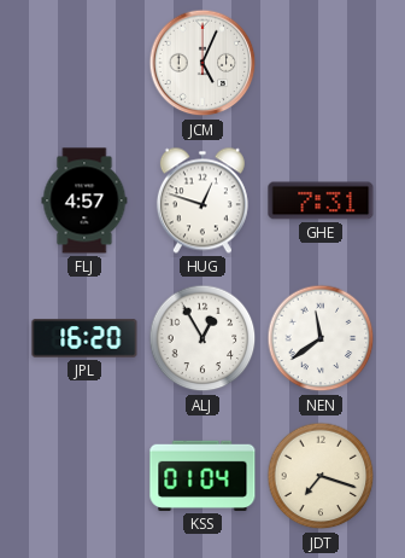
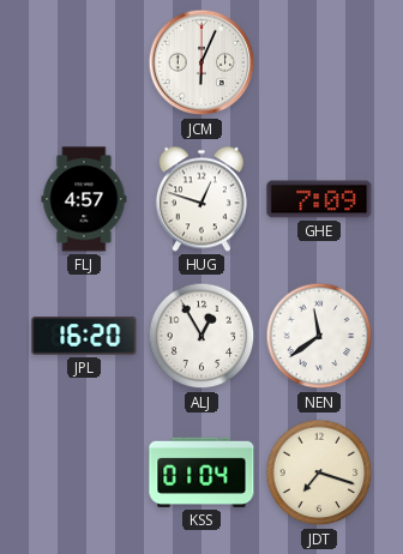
JCM: 5:04 -> 6:04 (201, 62)
GHE: 7:31 -> 7:09 (319, 199)
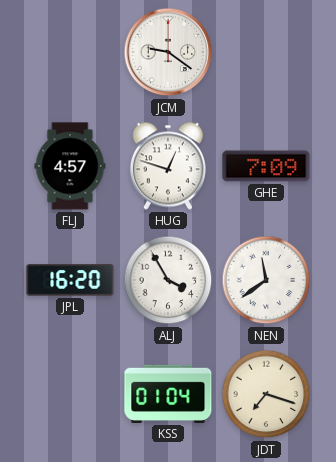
JCM: 6:04 -> 9:21 (168, 52)
ALJ: 12:55 -> 3:55 (168, 280)
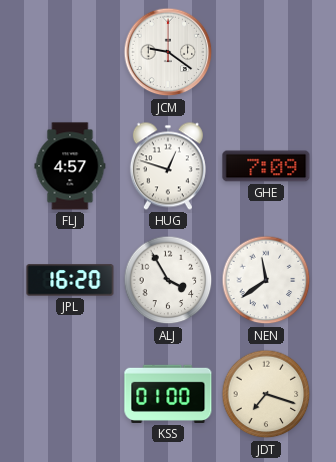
KSS: 01:04 -> 01:00 (168, 394)
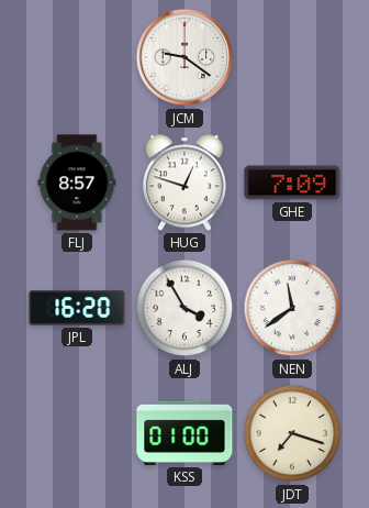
FLJ: 4:57 -> 8:57 (77, 183)
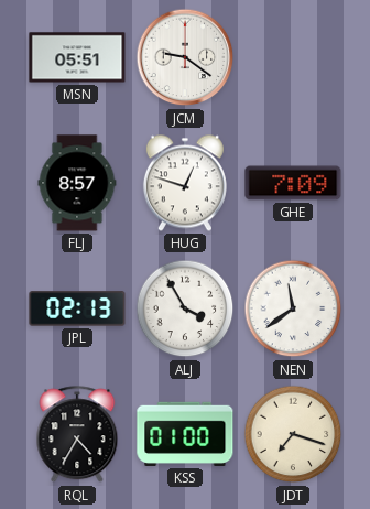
MSN: none -> 05:51 (77, 57)
JPL: 16:20 -> 02:13 (77, 308)
RQL: none -> 4:35 (77, 435)
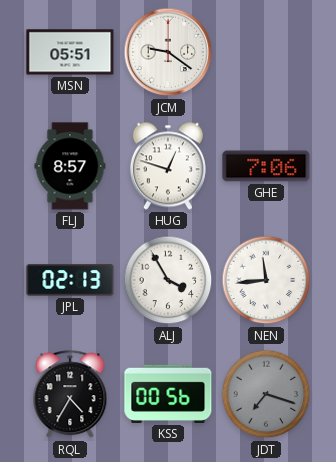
GHE: 7:09 -> 7:06 (266, 166)
NEN: 11:39 -> 11:44 (266, 280)
KSS: 01:00 -> 00:56 (168, 394)
JDT dial: cream -> grey (266, 394)
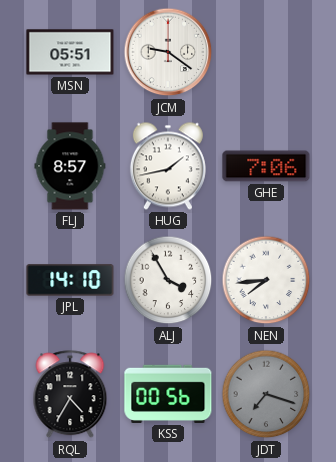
HUG: 12:48 -> 1:43 (168, 166)
JPL: 02:13 -> 14:10 (70, 280)
NEN: 11:44 -> 7:44 (266, 280)
